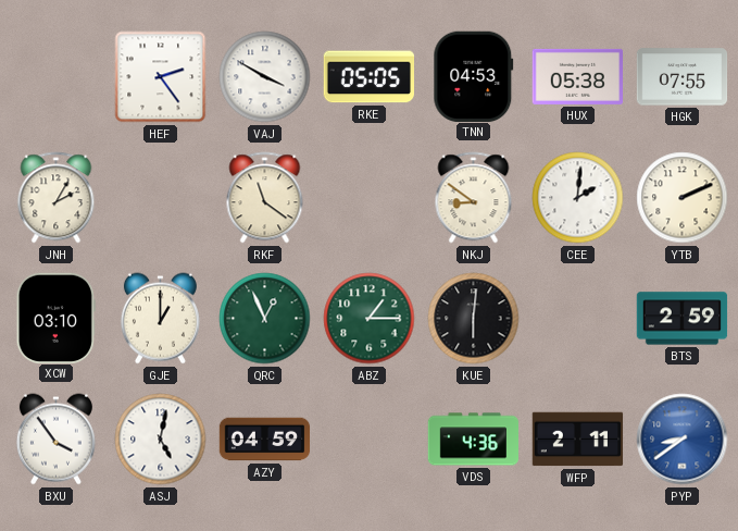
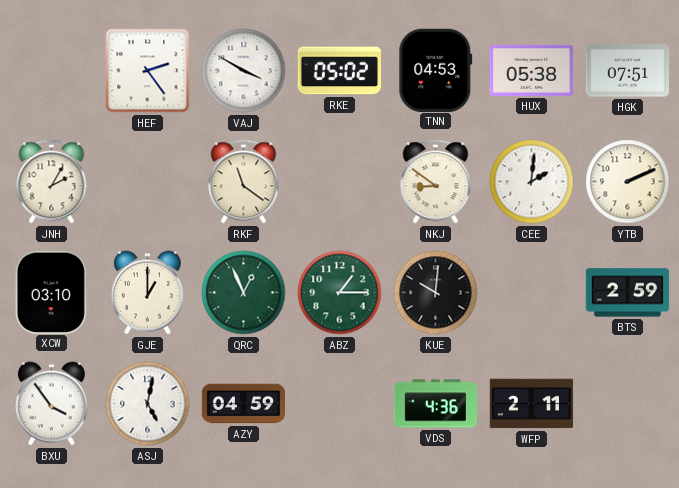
RKE: 05:05 -> 05:02 (339, 71)
HGK: 07:55 -> 07:51 (628, 71)
KUE: 6:01 -> 10:01 (436, 293)
PYP: 8:39 -> none (683, 440)
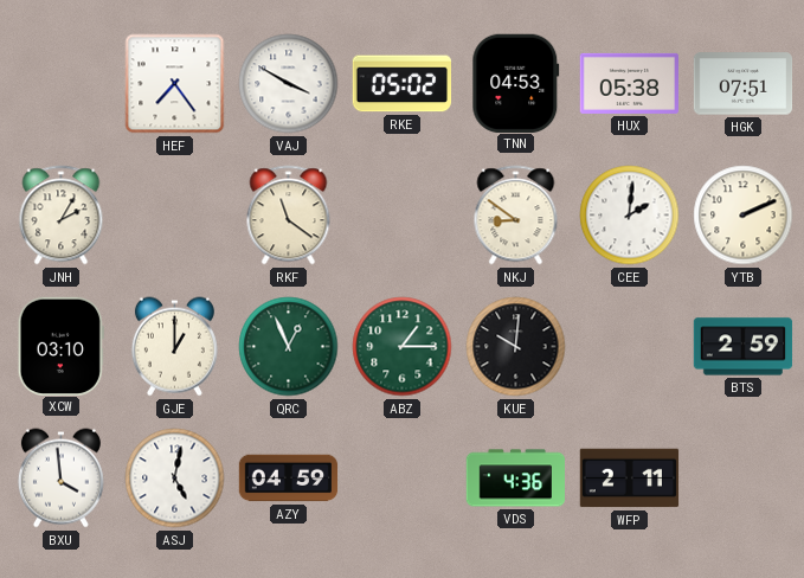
HEF: 2:24 -> 7:24 (175, 84)
BXU: 3:54 -> 3:59 (60, 479)
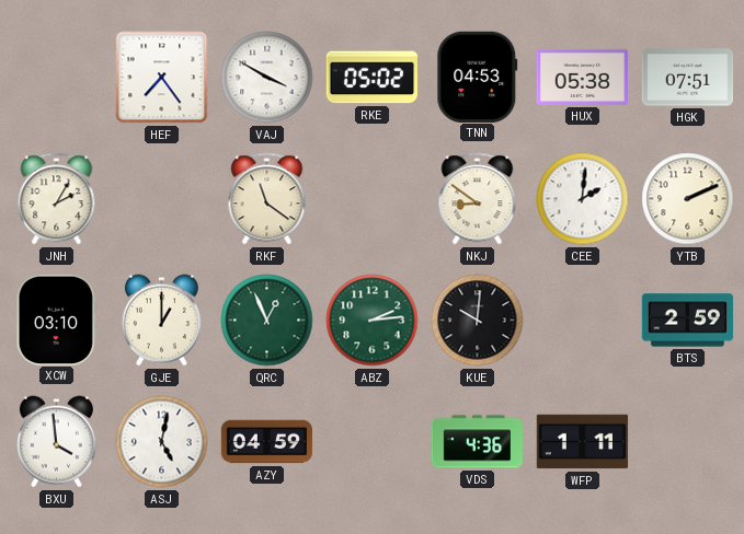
ABZ: 1:15 -> 2:14 (373, 321)
WFP: 2:11 -> 1:11 (583, 442)
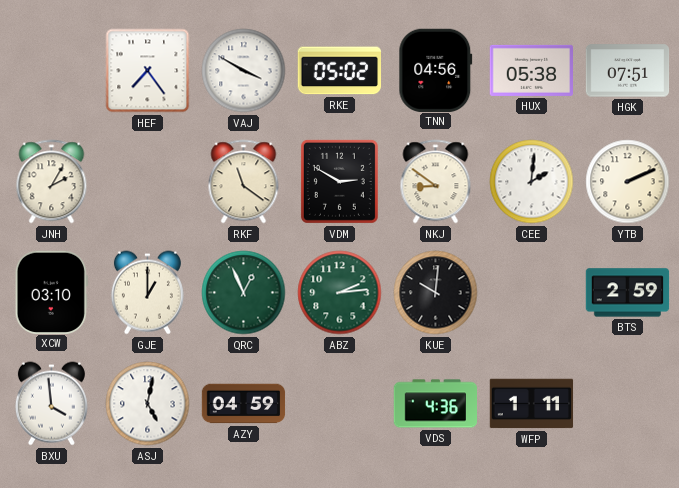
TNN: 04:53 -> 04:56 (436, 70)
VDM: none -> 2:50 (339, 181)
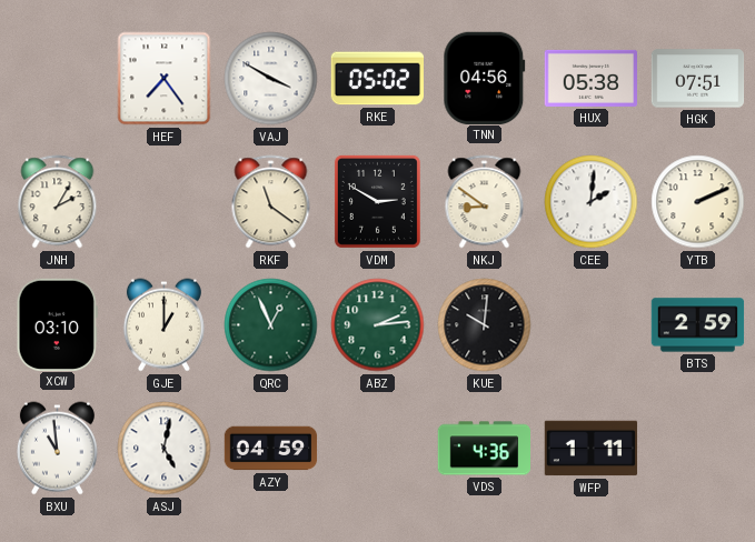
BXU: 3:59 -> 10:59 (57, 449)
